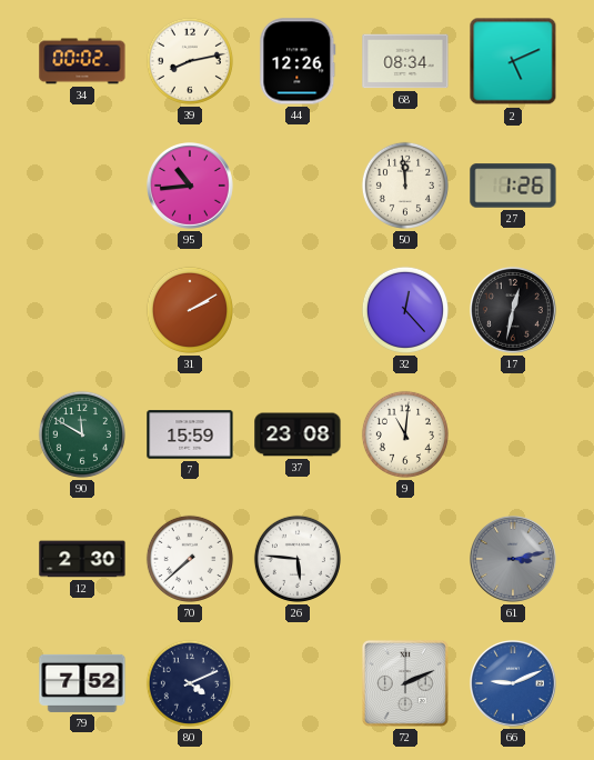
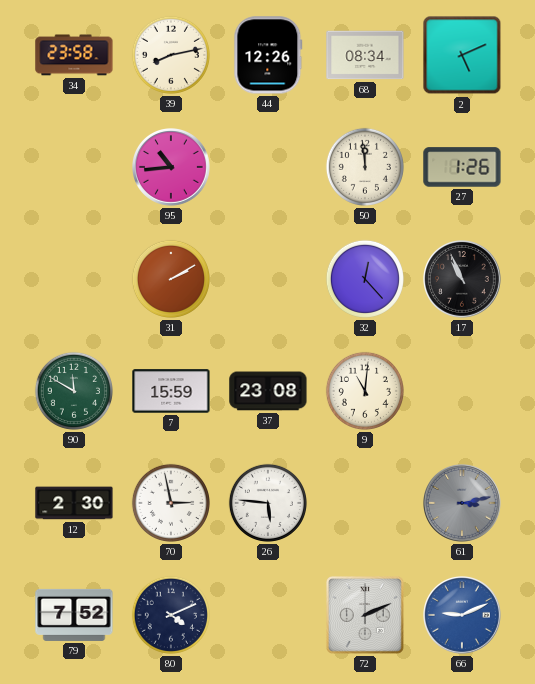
34: 00:02 -> 23:58 (74, 55)
17: 12:32 -> 10:56 (463, 280)
70: 7:38 -> 2:58 (171, 503)
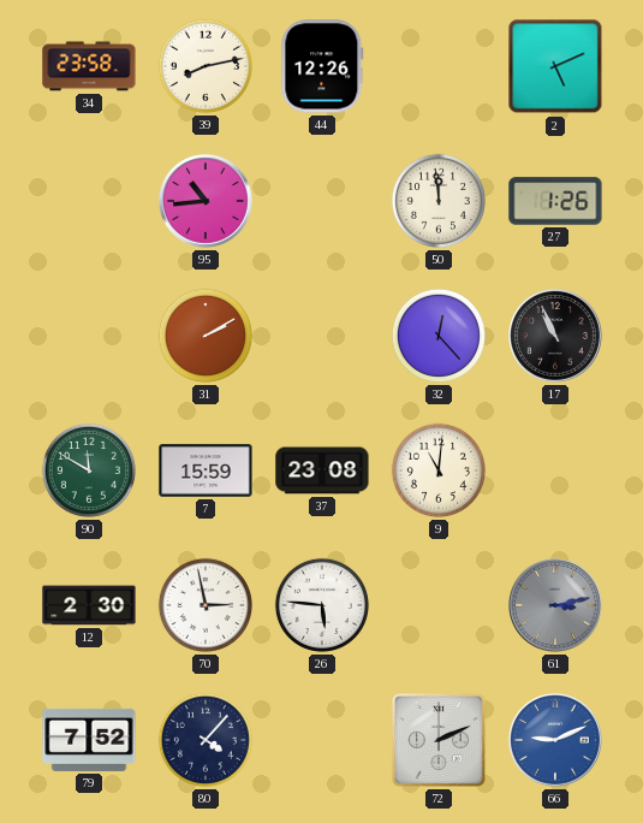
68: 08:34 -> none (365, 55)
80: 4:11 -> 4:07 (206, 740)
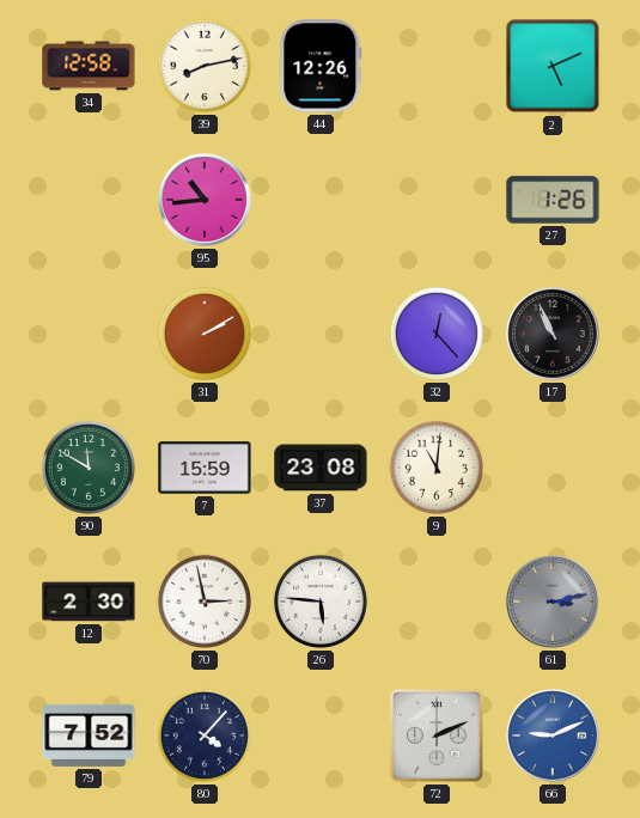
34: 23:58 -> 12:58 (89, 66)
50: 11:59 -> none (439, 201)
